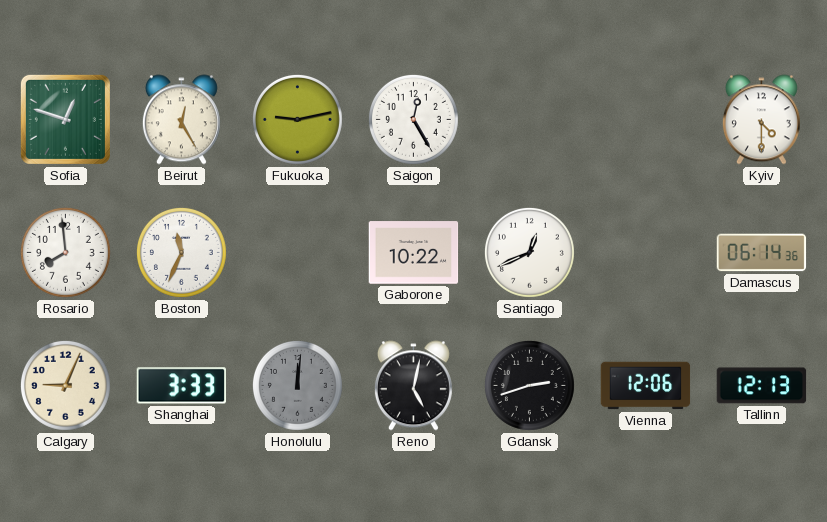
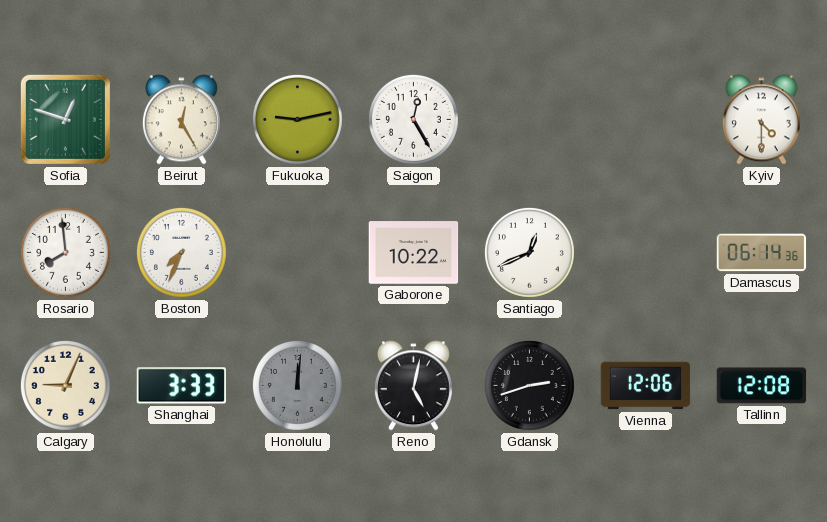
Boston: 11:34 -> 7:34 (181, 252)
Tallinn: 12:13 -> 12:08 (762, 386)
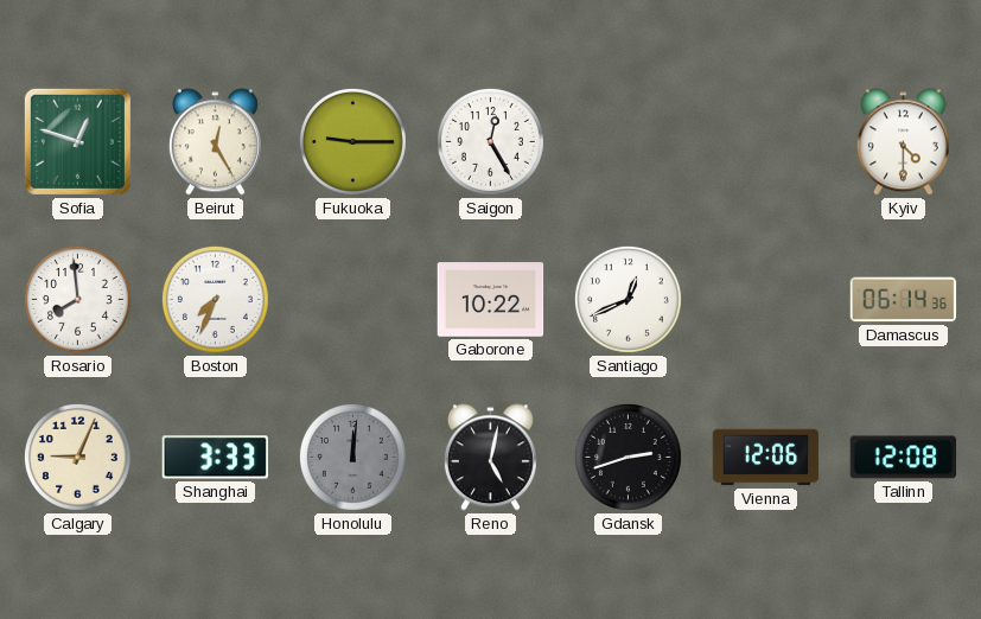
Fukuoka: 9:13 -> 9:15 (352, 141)
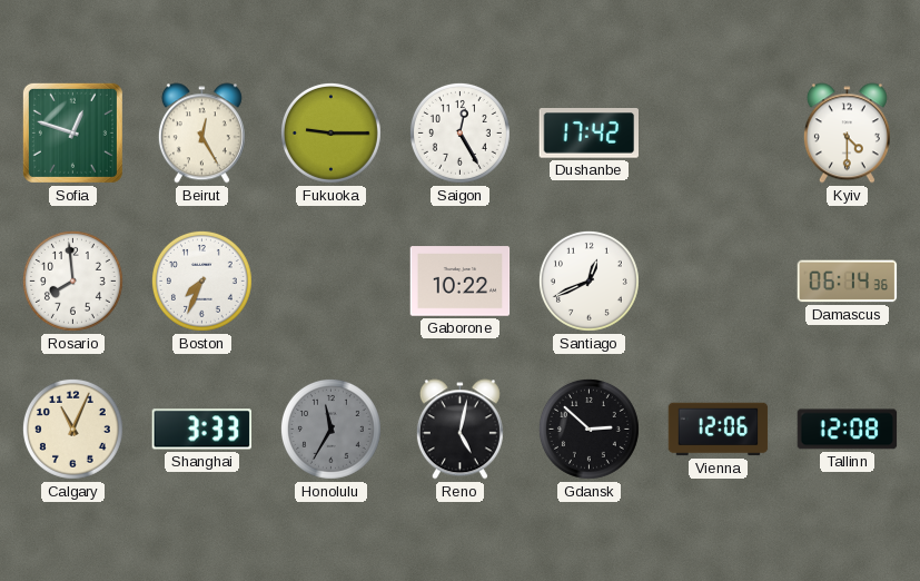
Dushanbe: none -> 17:42 (590, 134)
Calgary: 9:04 -> 11:04 (72, 429)
Honolulu: 12:01 -> 11:35 (330, 429)
Gdansk: 2:42 -> 2:52 (588, 429)
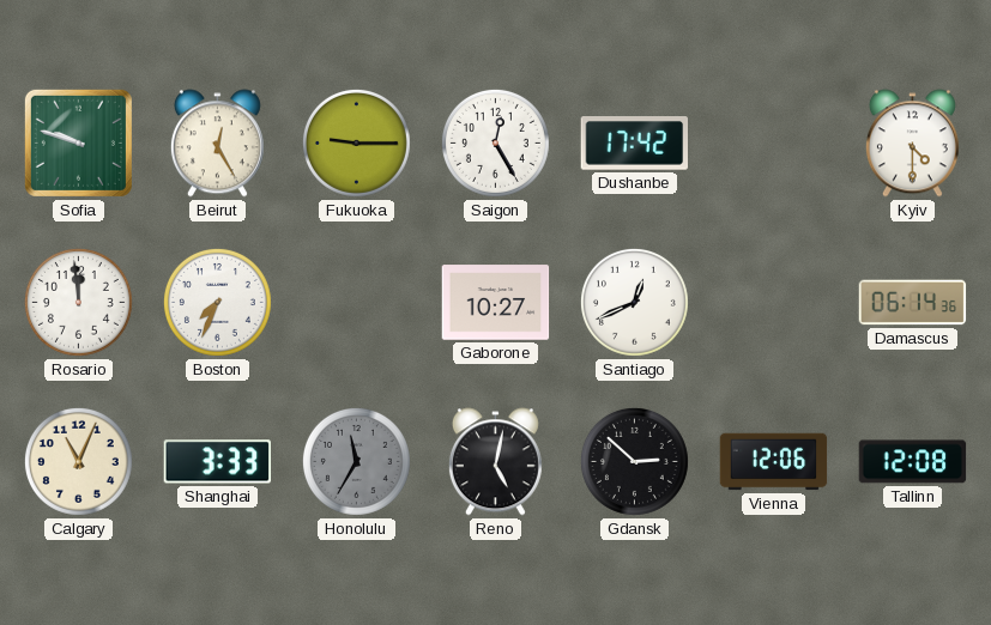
Sofia: 12:48 -> 9:48 (78, 142)
Rosario: 7:59 -> 11:59 (78, 302)
Gaborone: 10:22 -> 10:27 (496, 303)
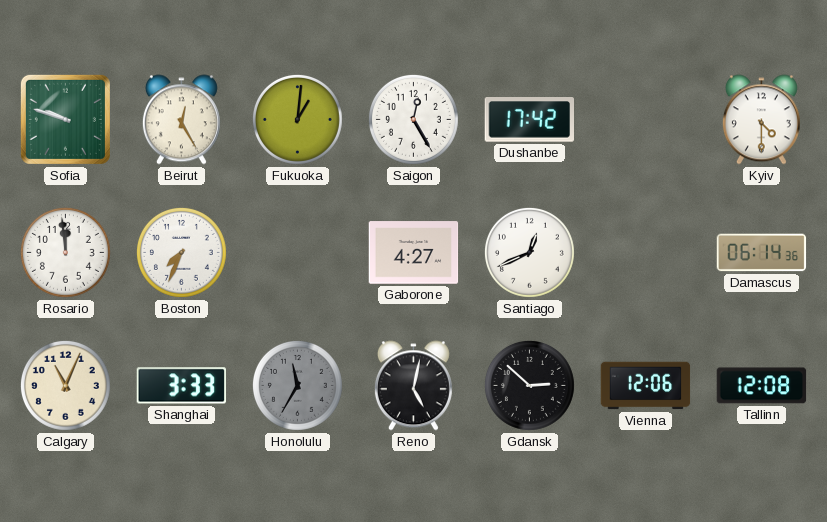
Fukuoka: 9:15 -> 1:01 (297, 119)
Gaborone: 10:27 -> 4:27 (414, 253)
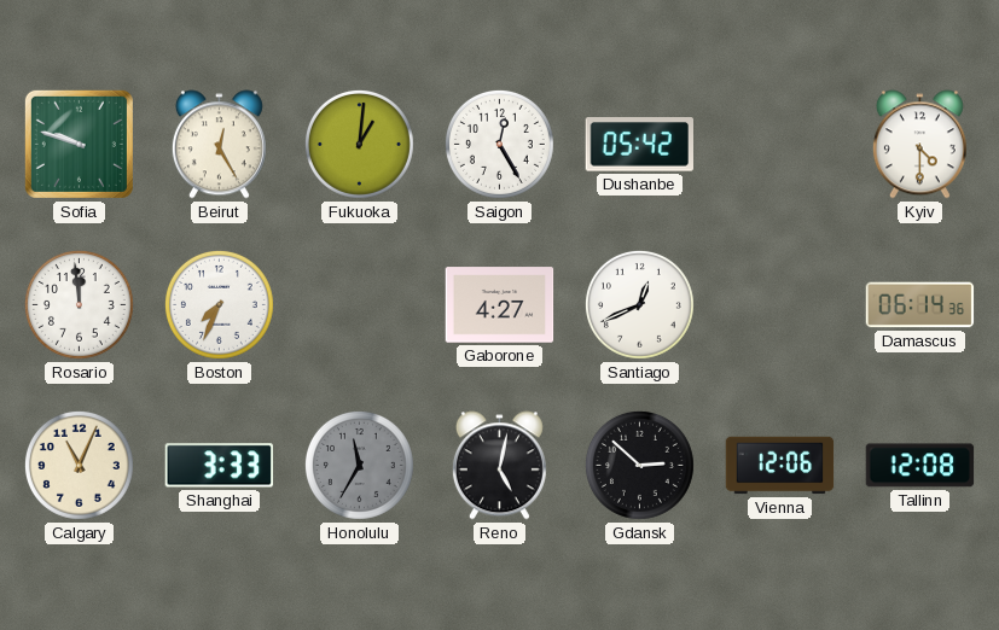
Dushanbe: 17:42 -> 05:42 (640, 145)
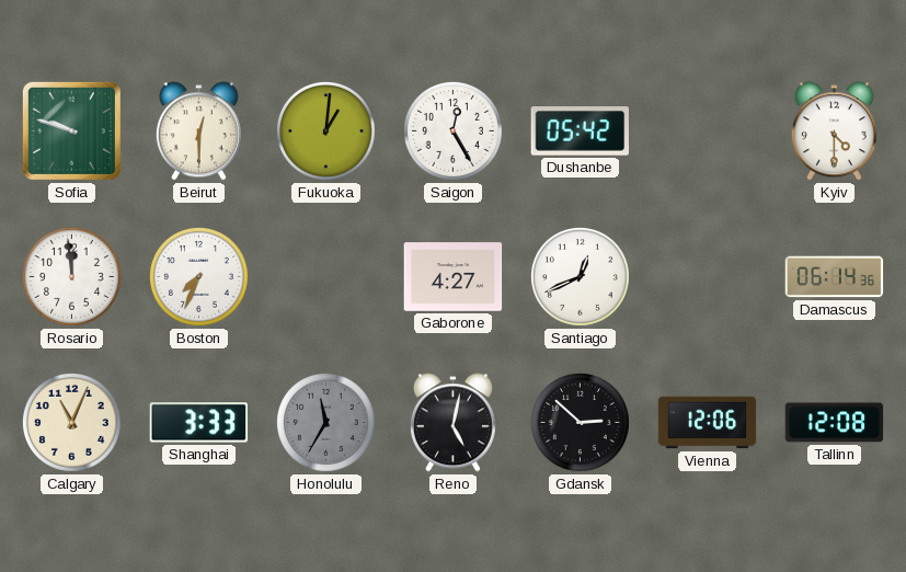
Beirut: 12:25 -> 12:30 (198, 131)
